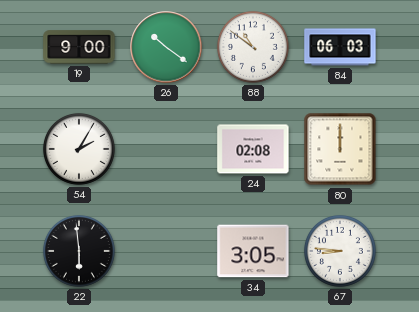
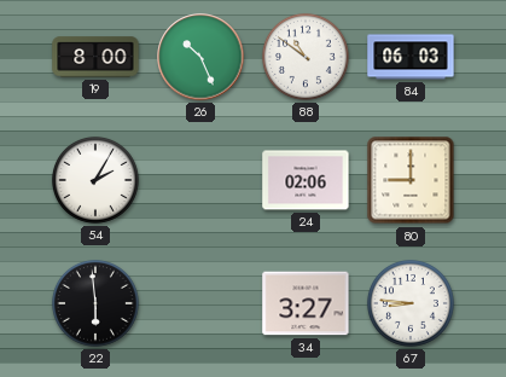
19: 9:00 -> 8:00 (95, 57)
26: 10:21 -> 10:26 (200, 57)
24: 02:08 -> 02:06 (306, 180)
80: 12:00 -> 9:00 (411, 180)
34: 3:05 -> 3:27 (306, 303)
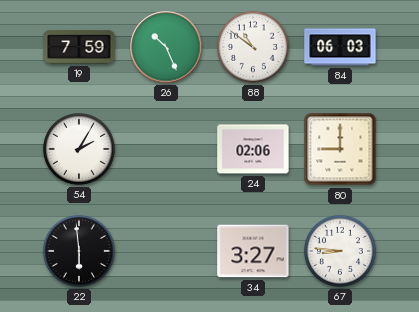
19: 8:00 -> 7:59 (79, 47)
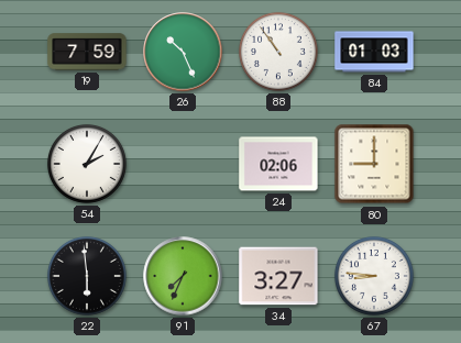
88: 10:51 -> 10:54 (278, 52)
84: 06:03 -> 01:03 (374, 52)
91: none -> 7:34 (183, 276)
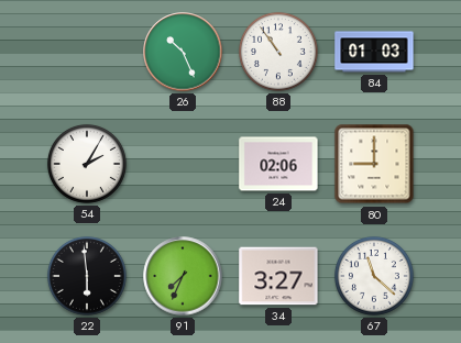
19: 7:59 -> none (87, 52)
67: 8:46 -> 11:22 (374, 276)
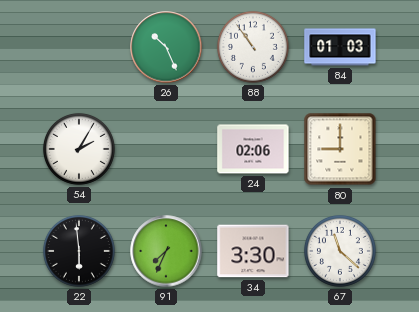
34: 3:27 -> 3:30 (253, 251)
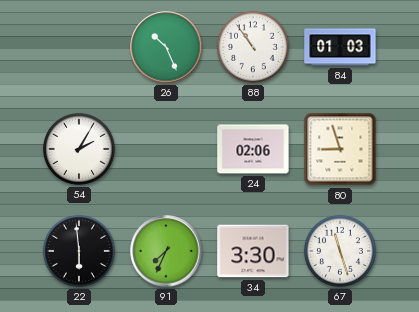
80: 9:00 -> 8:57 (340, 149)
67: 11:22 -> 11:27 (340, 251)
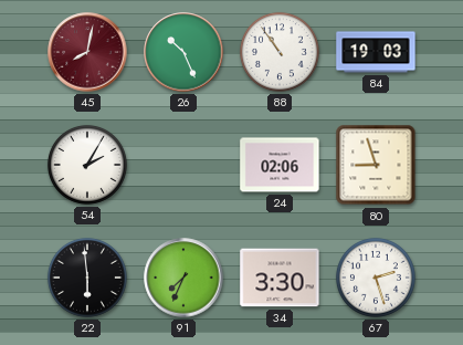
45: none -> 8:02 (87, 52)
84: 01:03 -> 19:03 (376, 52)
67: 11:27 -> 2:27 (376, 278)
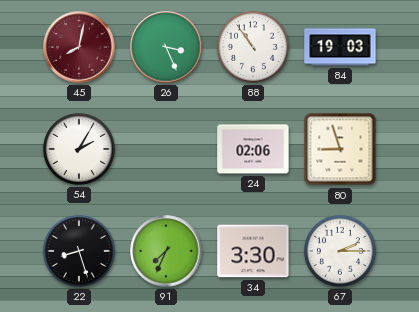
26: 10:26 -> 3:26 (166, 47)
22: 5:59 -> 8:27 (79, 251)
67: 2:27 -> 2:15 (340, 251)
